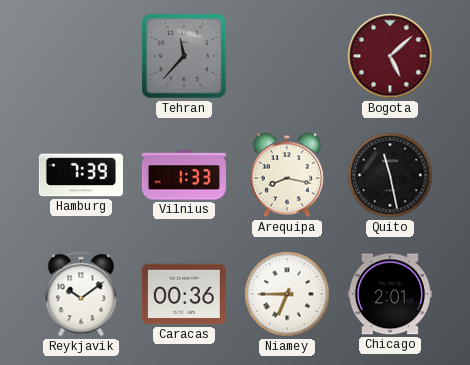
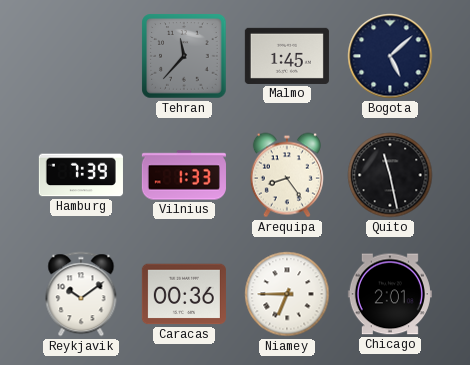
Malmo: none -> 1:45 (287, 56)
Bogota dial: burgundy -> navy (390, 56)
Arequipa: 8:17 -> 8:24 (287, 175)
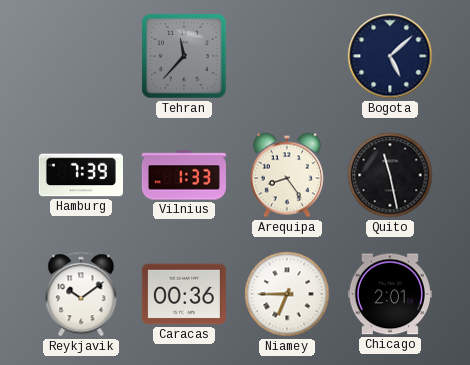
Malmo: 1:45 -> none (287, 56)
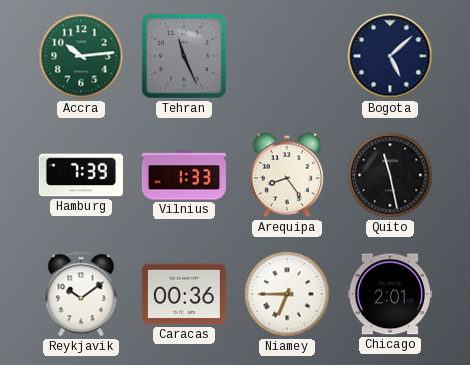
Accra: none -> 10:14 (81, 56)
Tehran: 11:37 -> 11:26 (184, 56)
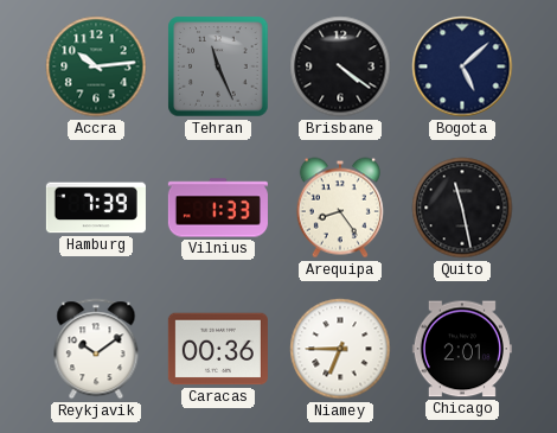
Brisbane: none -> 4:21 (340, 66)
